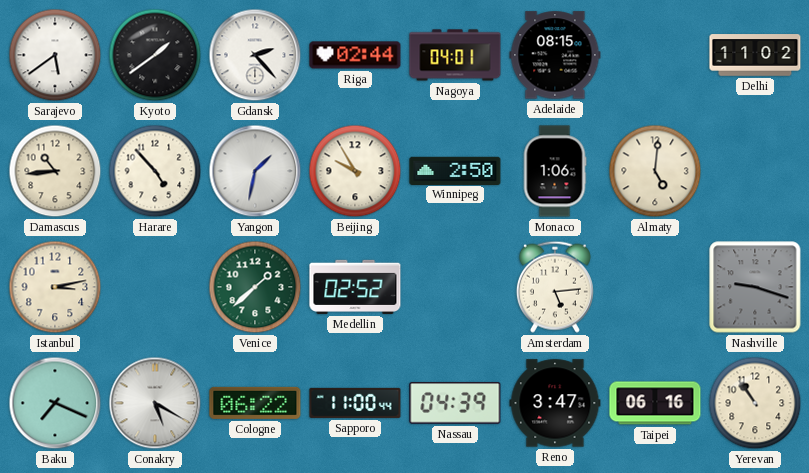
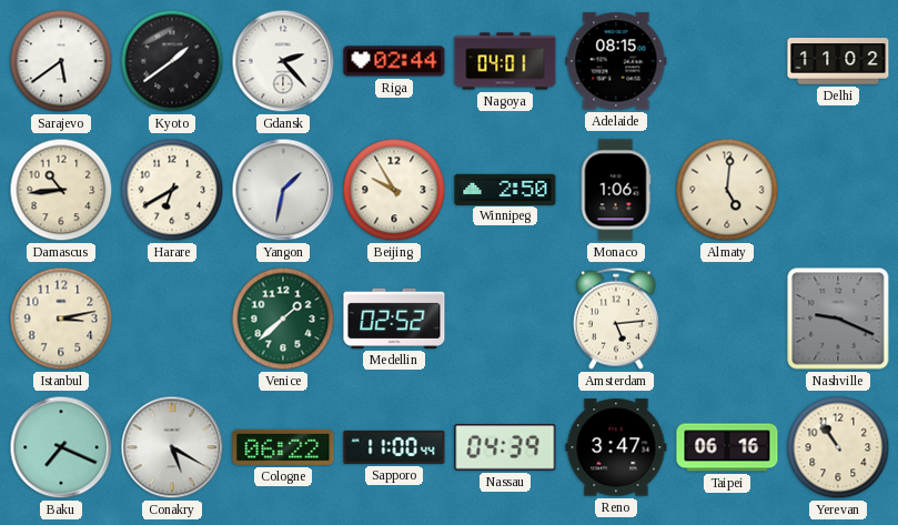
Harare: 4:53 -> 6:40 (172, 190)
Nashville: 9:18 -> 9:19 (838, 319)
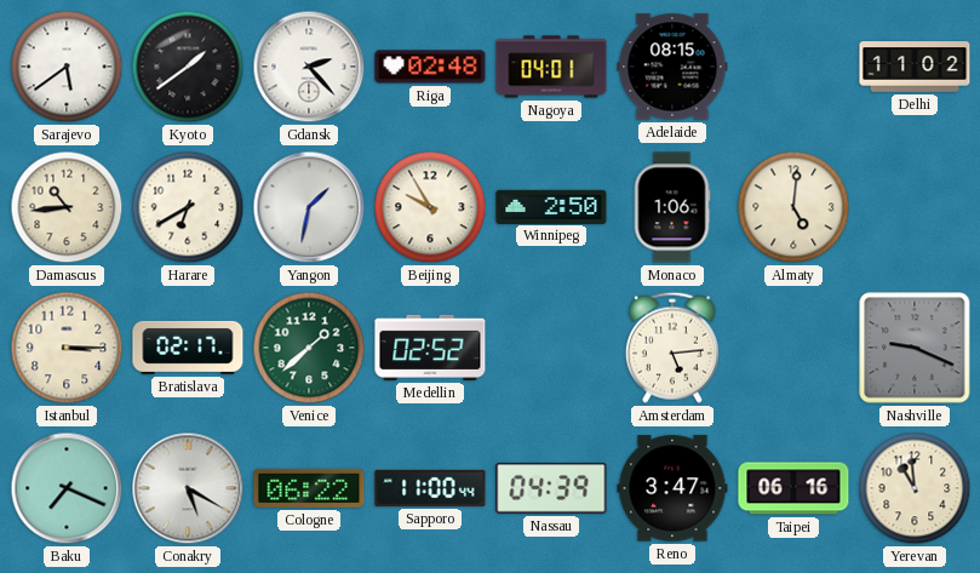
Riga: 02:44 -> 02:48 (430, 67)
Istanbul: 3:13 -> 3:15 (67, 348)
Bratislava: none -> 02:17 (188, 348)
Yerevan: 10:54 -> 10:59 (915, 488)
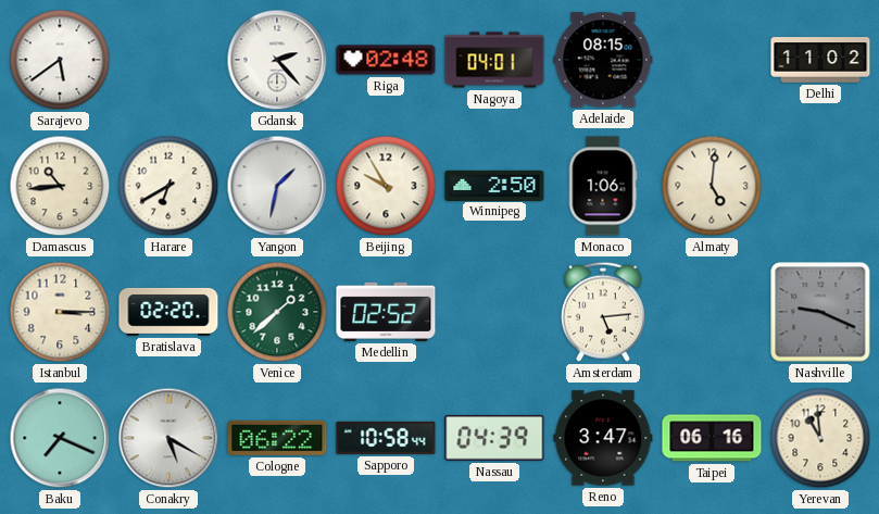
Kyoto: 1:39 -> none (188, 67)
Bratislava: 02:17 -> 02:20 (168, 312)
Sapporo: 11:00 -> 10:58 (386, 438)
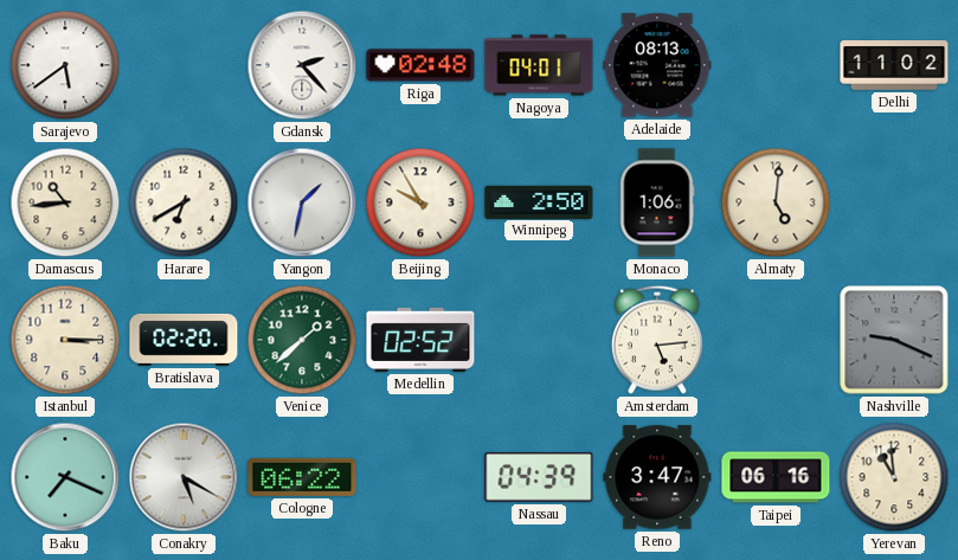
Adelaide: 08:15 -> 08:13 (657, 65)
Sapporo: 10:58 -> none (386, 438)
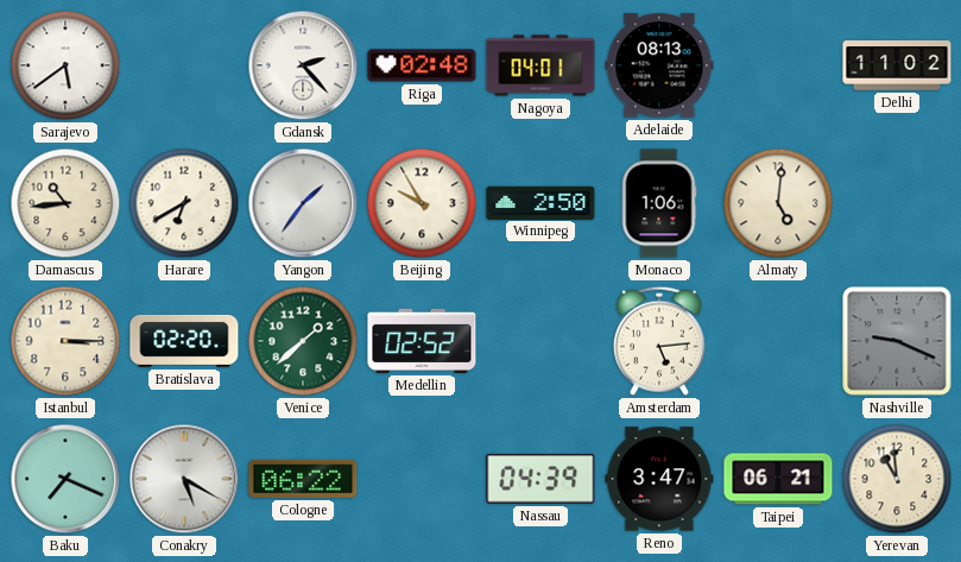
Yangon: 1:32 -> 1:36 (303, 203)
Taipei: 06:16 -> 06:21 (778, 479)
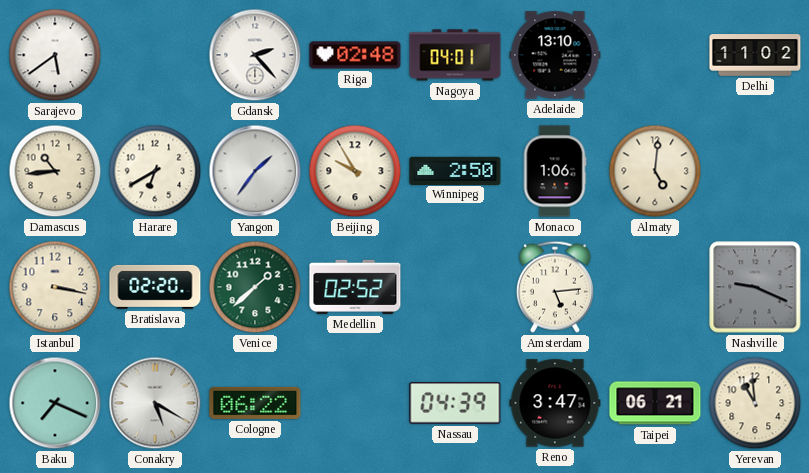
Adelaide: 08:13 -> 13:10 (555, 55)
Istanbul: 3:15 -> 3:17 (55, 287)
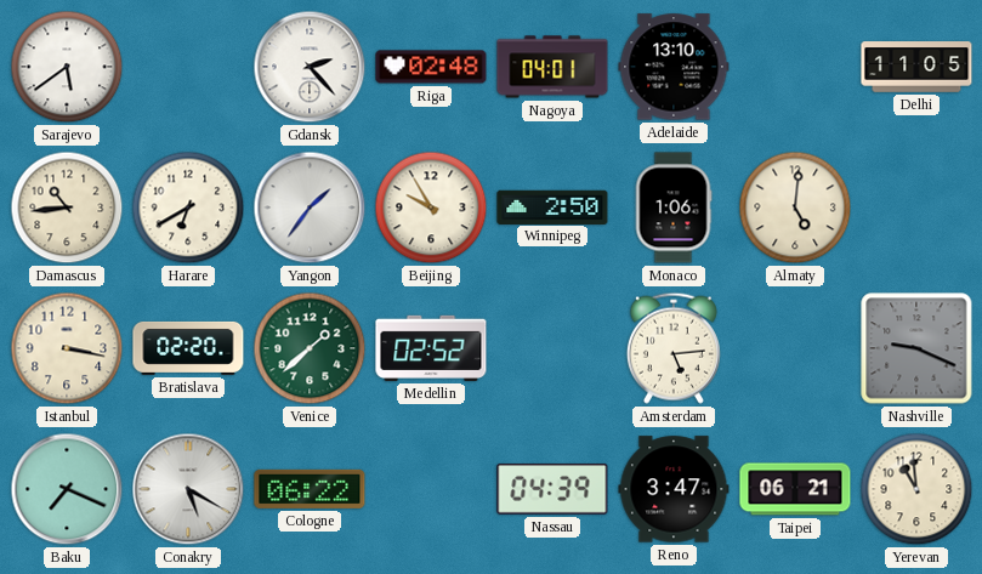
Delhi: 11:02 -> 11:05 (916, 67)
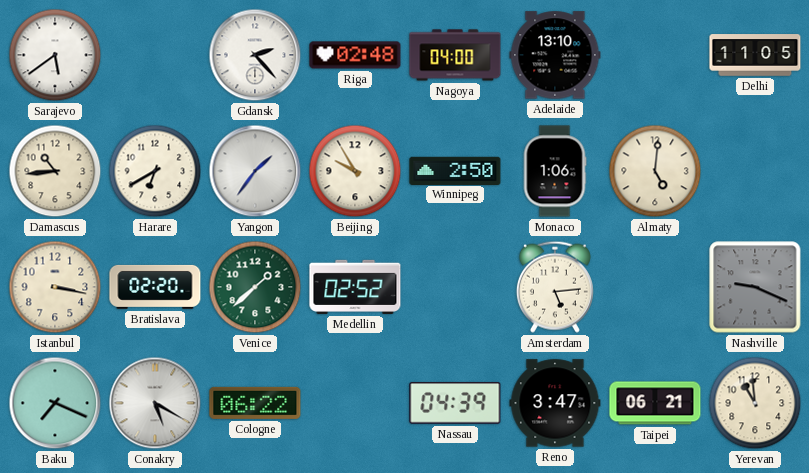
Nagoya: 04:01 -> 04:00 (455, 55)
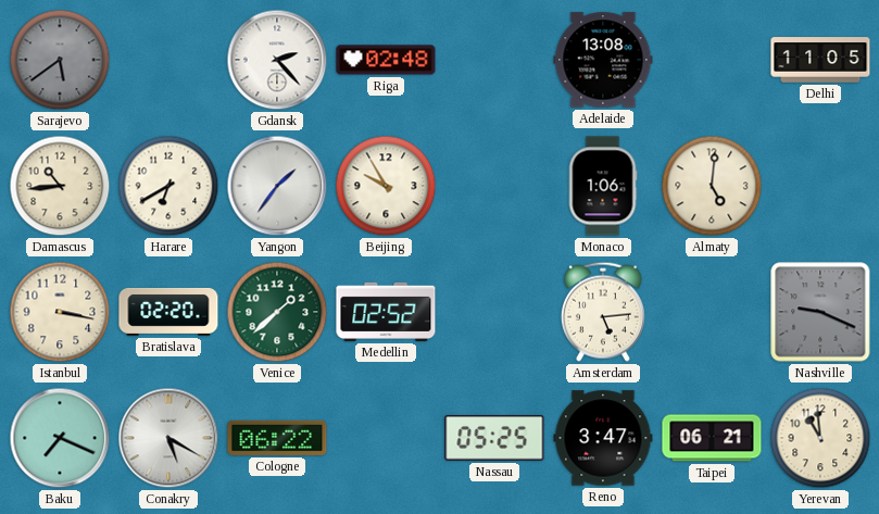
Sarajevo dial: white -> grey (60, 60)
Nagoya: 04:00 -> none (455, 55)
Adelaide: 13:10 -> 13:08 (603, 60)
Winnipeg: 2:50 -> none (455, 170)
Nassau: 04:39 -> 05:25 (494, 438)
